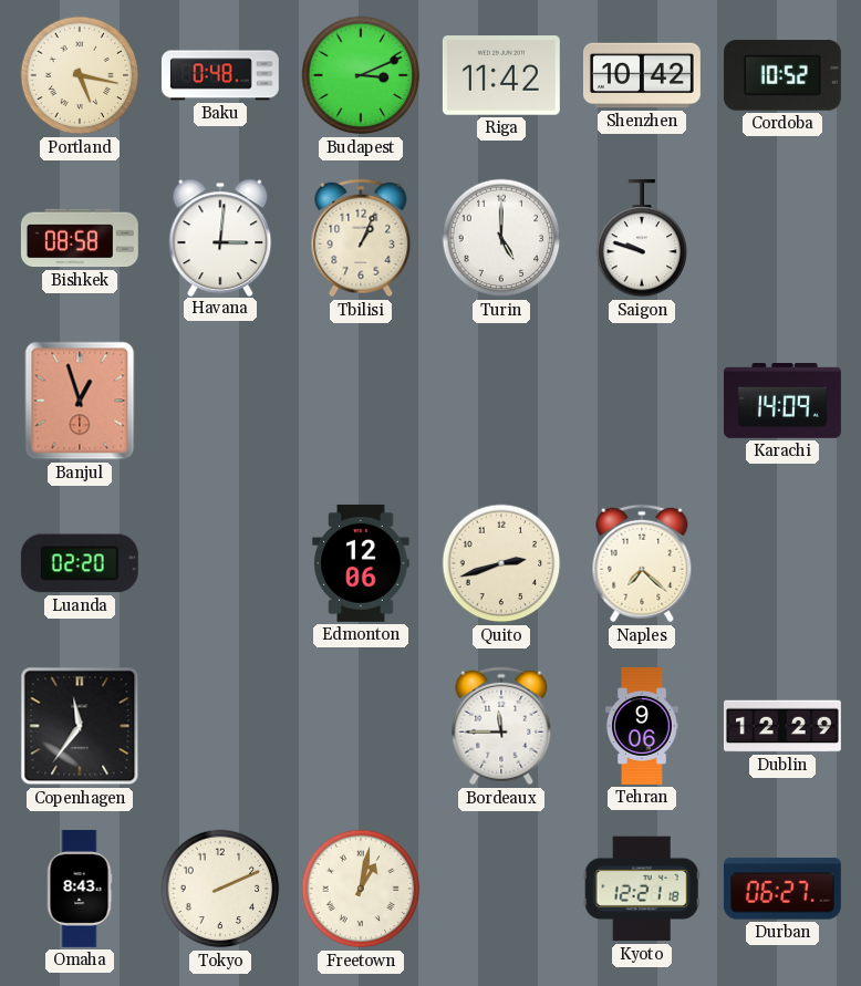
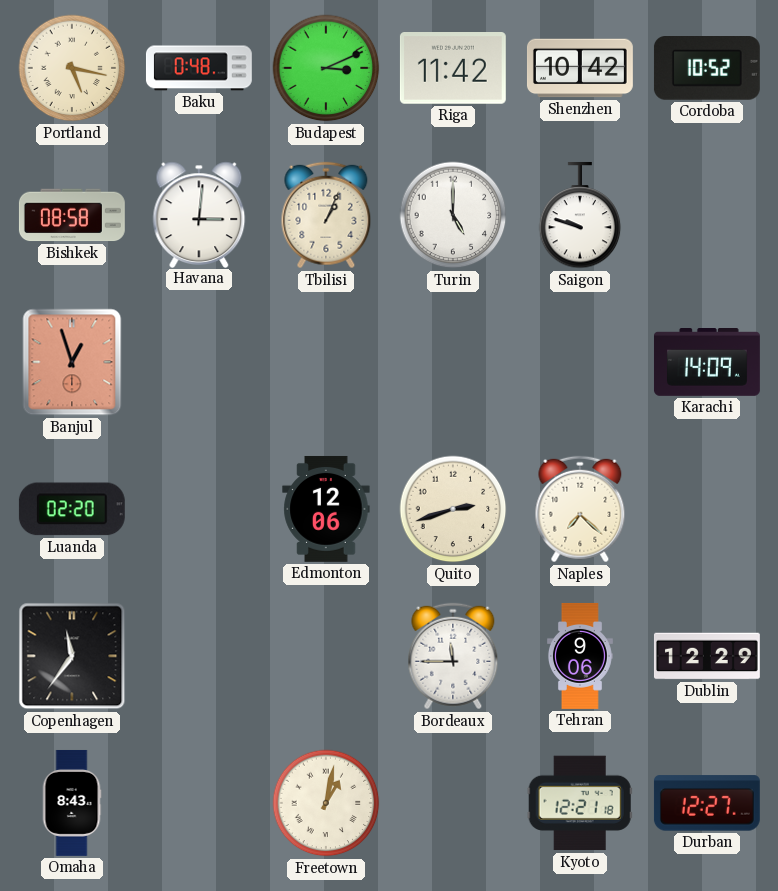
Tokyo: 2:11 -> none (220, 889)
Durban: 06:27 -> 12:27 (707, 803)
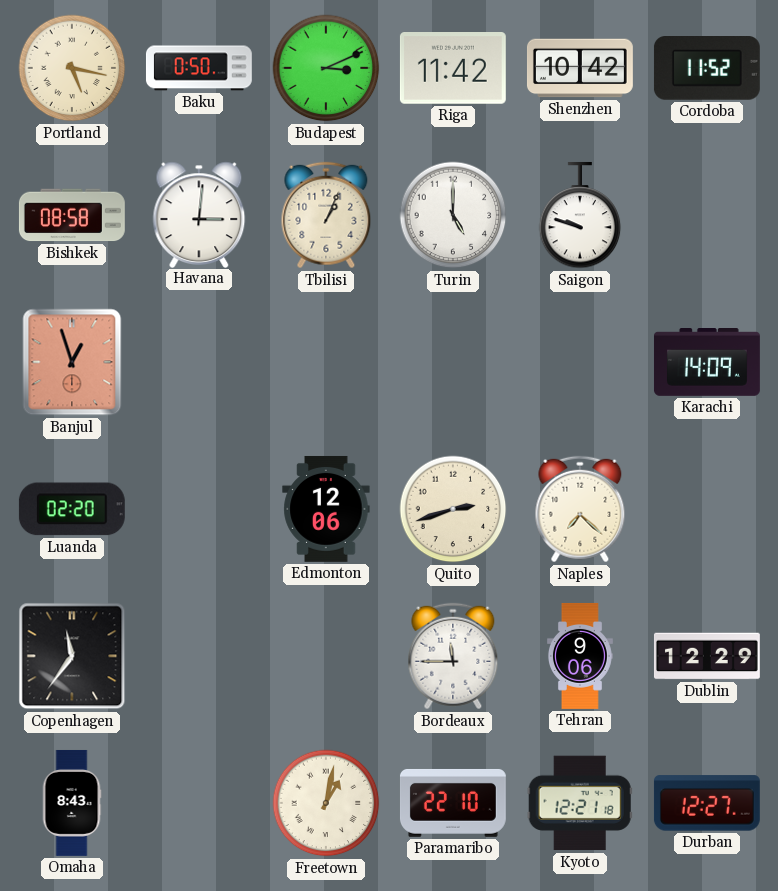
Baku: 0:48 -> 0:50 (199, 68)
Cordoba: 10:52 -> 11:52 (707, 69)
Paramaribo: none -> 22:10 (453, 803)
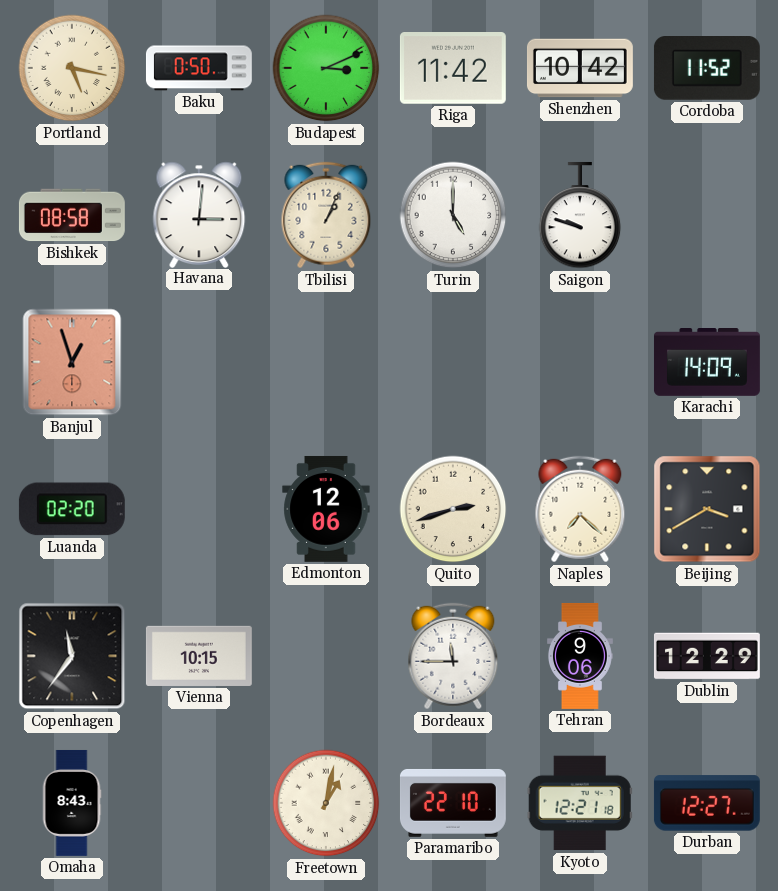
Beijing: none -> 3:40 (707, 509)
Vienna: none -> 10:15 (199, 656)
